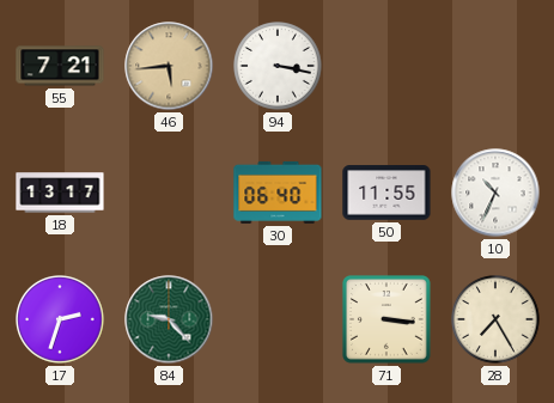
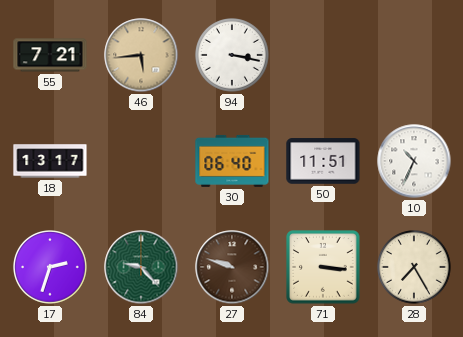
50: 11:55 -> 11:51 (323, 161)
27: none -> 9:48 (232, 267)
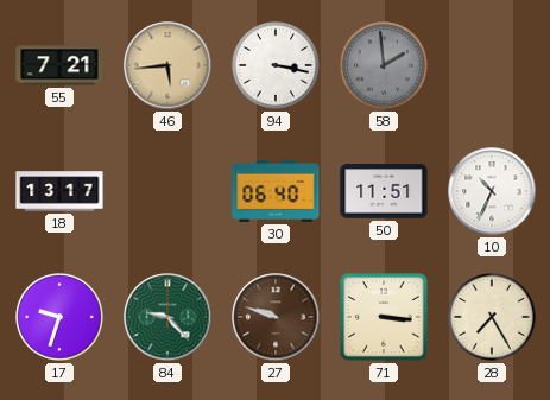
58: none -> 1:59 (385, 66)
17: 2:33 -> 9:33 (61, 318)
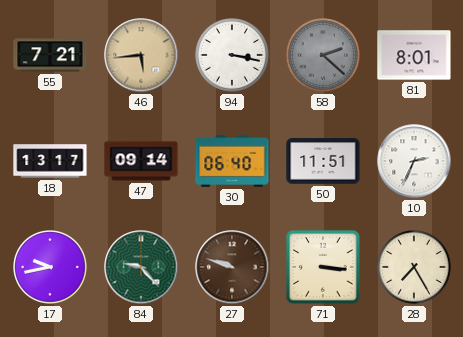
58: 1:59 -> 2:22 (324, 56)
81: none -> 8:01 (414, 55)
47: none -> 09:14 (141, 161)
10: 10:34 -> 2:34 (414, 161)
17: 9:33 -> 9:43 (51, 268)
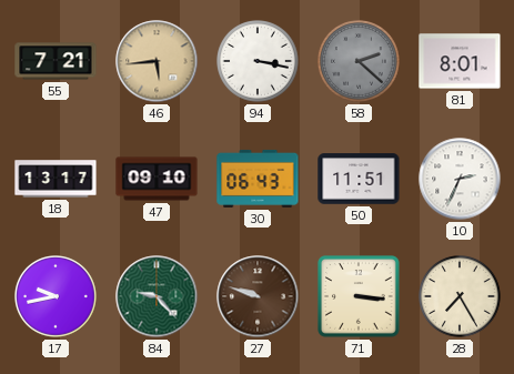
47: 09:14 -> 09:10 (157, 179)
30: 06:40 -> 06:43 (258, 179)
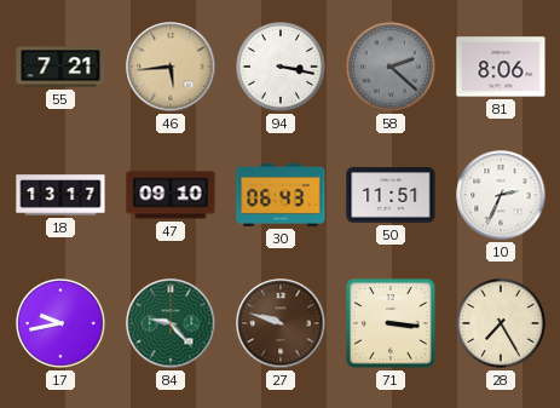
81: 8:01 -> 8:06 (501, 67)
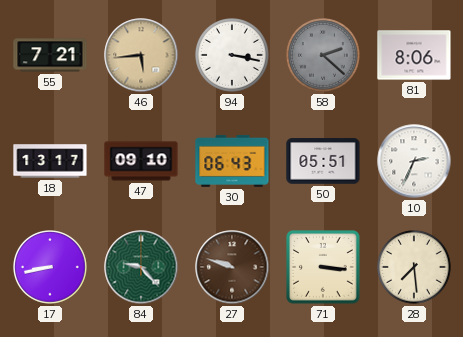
50: 11:51 -> 05:51 (323, 161)
17: 9:43 -> 8:43 (51, 268)
28: 7:25 -> 7:29 (415, 268)
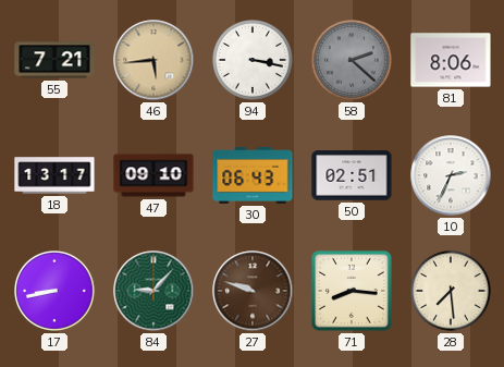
50: 05:51 -> 02:51 (352, 175)
84: 9:23 -> 9:07 (153, 291)
71: 3:16 -> 8:16 (352, 291)
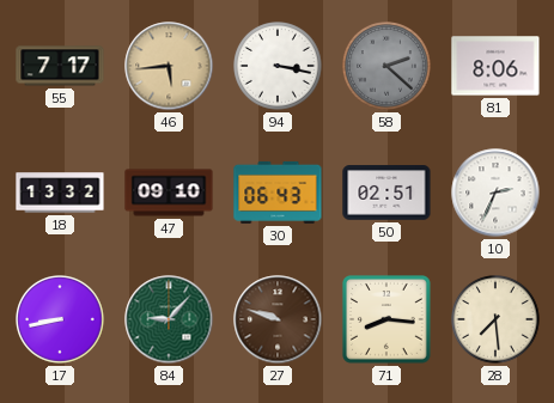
55: 7:21 -> 7:17 (60, 66)
18: 13:17 -> 13:32 (60, 193)
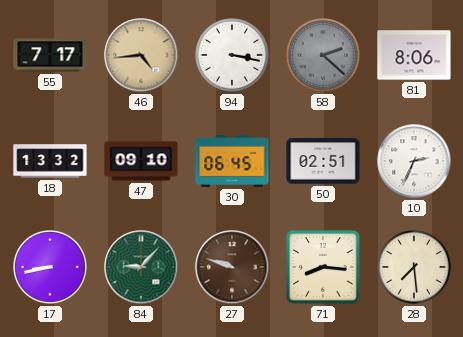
46: 5:44 -> 4:44 (141, 55)
30: 06:43 -> 06:45 (232, 161)
